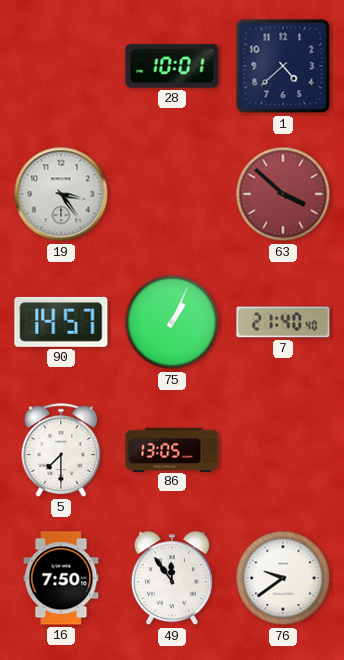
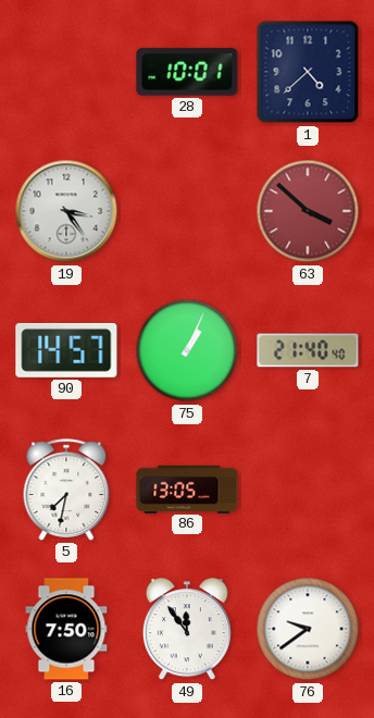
5: 7:30 -> 7:32 (66, 490)
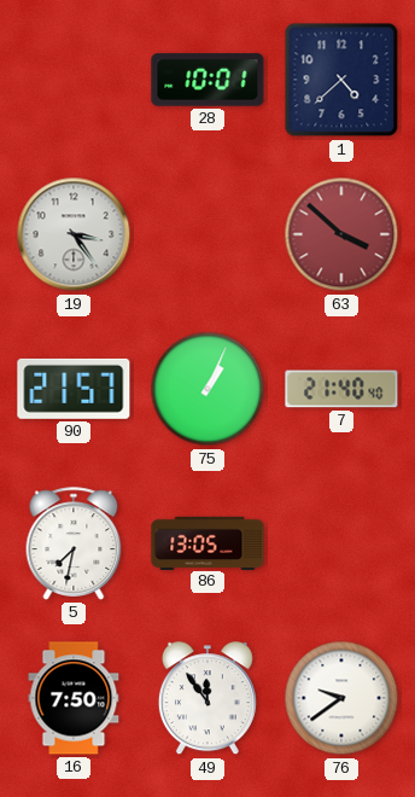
90: 14:57 -> 21:57 (74, 389)
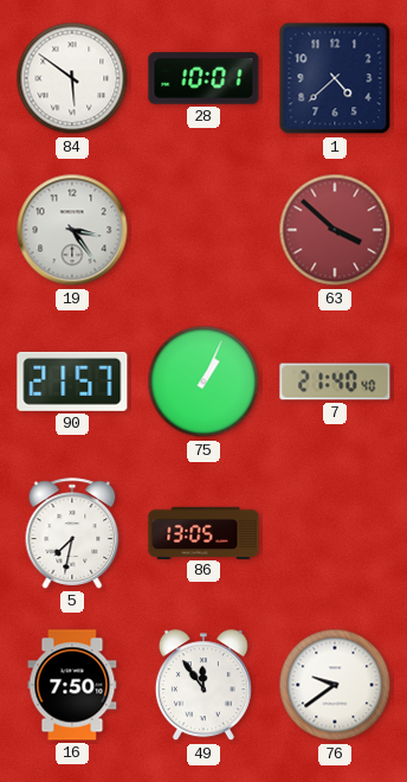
84: none -> 5:51 (72, 78)
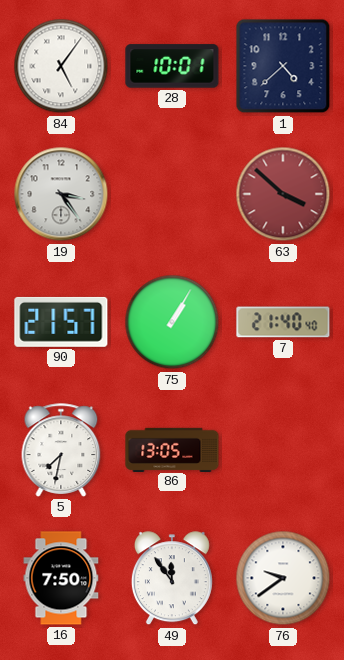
84: 5:51 -> 5:06 (61, 66)
75: 1:04 -> 1:05 (172, 322)
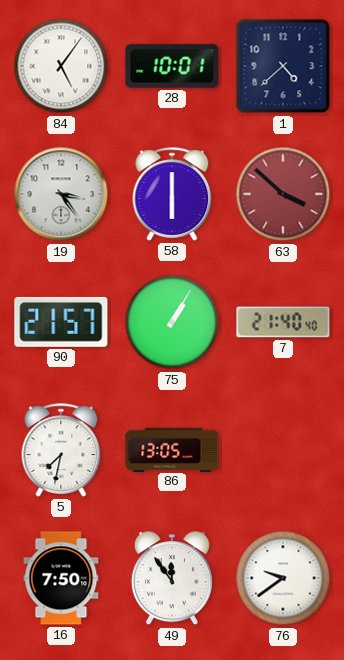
58: none -> 6:00 (172, 194)
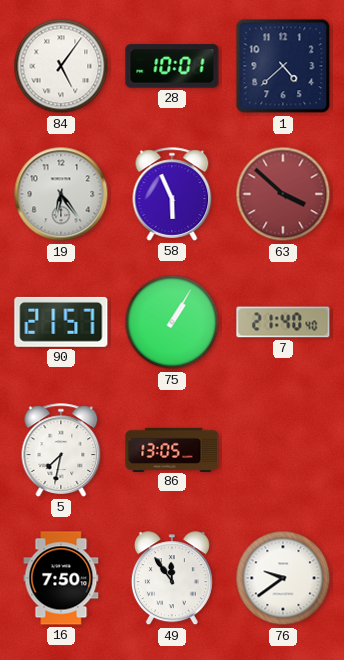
19: 3:24 -> 6:24 (61, 194)
58: 6:00 -> 5:56 (172, 194)
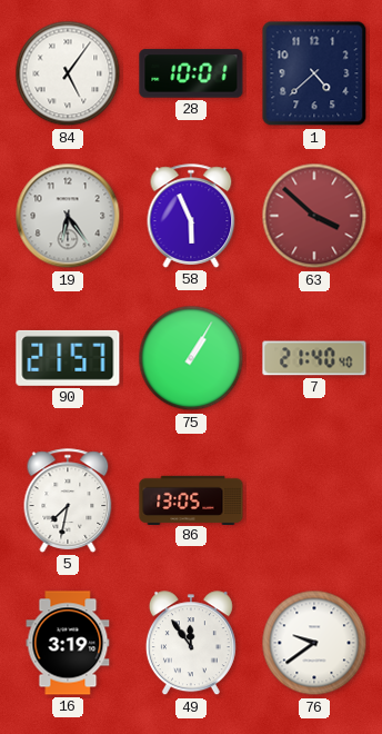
16: 7:50 -> 3:19 (68, 643)
